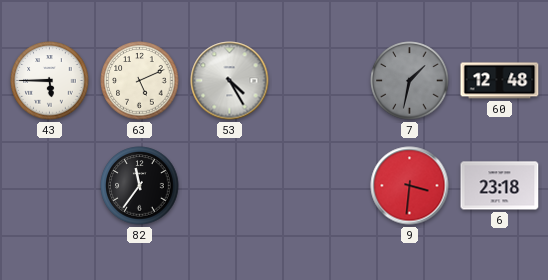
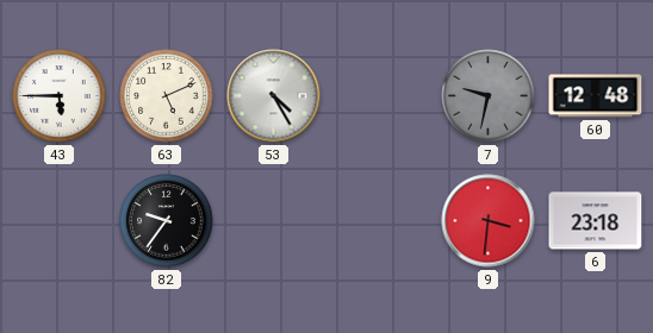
7: 1:32 -> 9:32 (489, 96)
82: 11:36 -> 9:36 (167, 221)
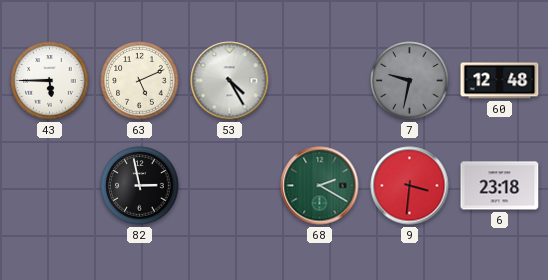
82: 9:36 -> 2:58 (140, 186)
68: none -> 2:20 (320, 186)
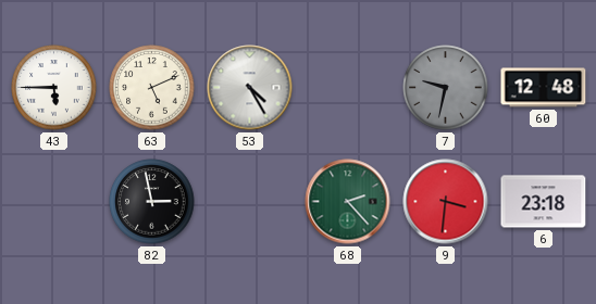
68: 2:20 -> 2:23 (348, 202)
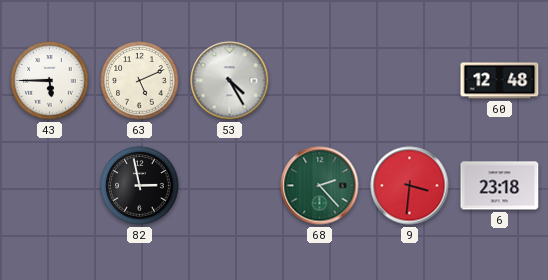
7: 9:32 -> none (446, 88)
